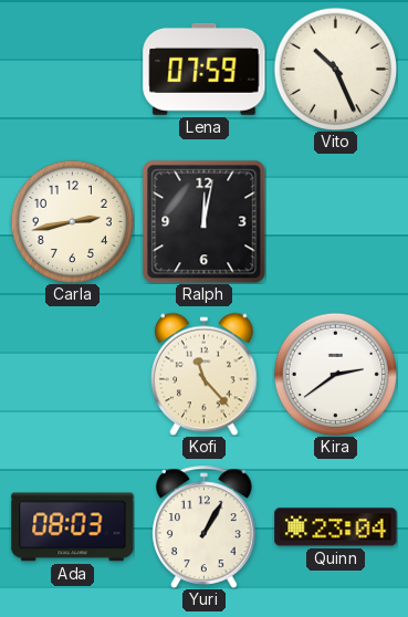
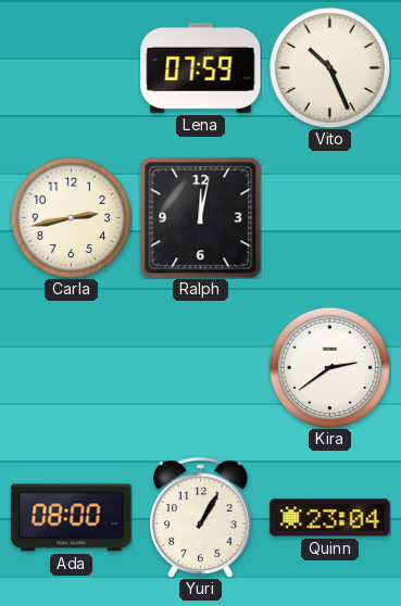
Kofi: 11:23 -> none (205, 374)
Ada: 08:03 -> 08:00 (72, 518)
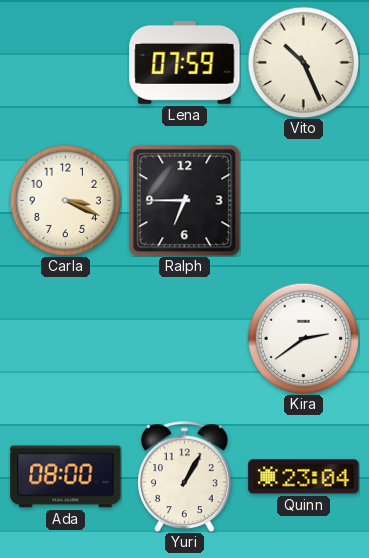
Carla: 2:43 -> 3:19 (65, 200)
Ralph: 12:02 -> 6:45 (184, 200)
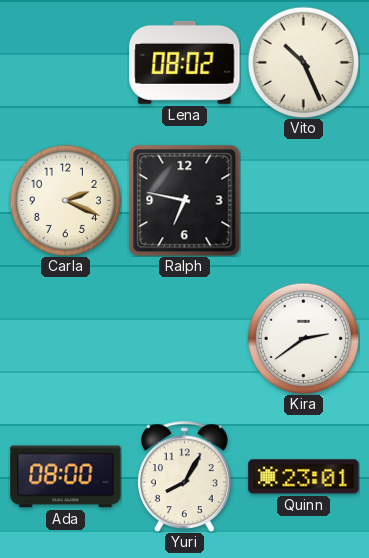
Lena: 07:59 -> 08:02 (185, 62)
Carla: 3:19 -> 2:19 (65, 200)
Ralph: 6:45 -> 6:47 (184, 200)
Yuri: 1:05 -> 8:05 (184, 476)
Quinn: 23:04 -> 23:01 (304, 477)
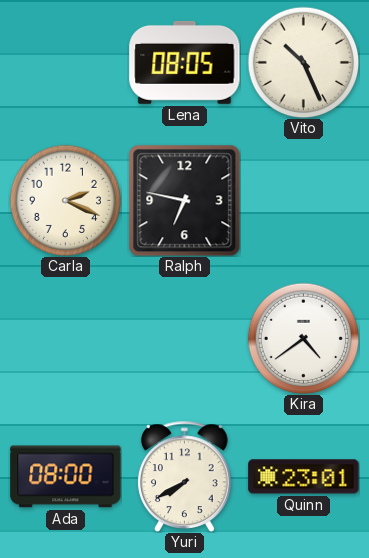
Lena: 08:02 -> 08:05 (185, 62)
Kira: 2:39 -> 4:39 (303, 338)
Yuri: 8:05 -> 7:40 (184, 476)
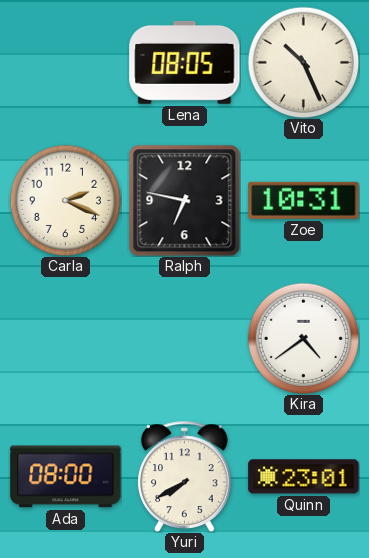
Zoe: none -> 10:31 (304, 200)
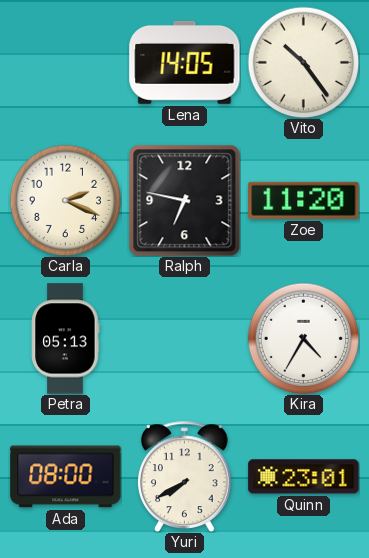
Lena: 08:05 -> 14:05 (185, 62)
Vito: 10:26 -> 10:24 (303, 62)
Zoe: 10:31 -> 11:20 (304, 200)
Petra: none -> 05:13 (66, 339)
Kira: 4:39 -> 4:35 (303, 338)
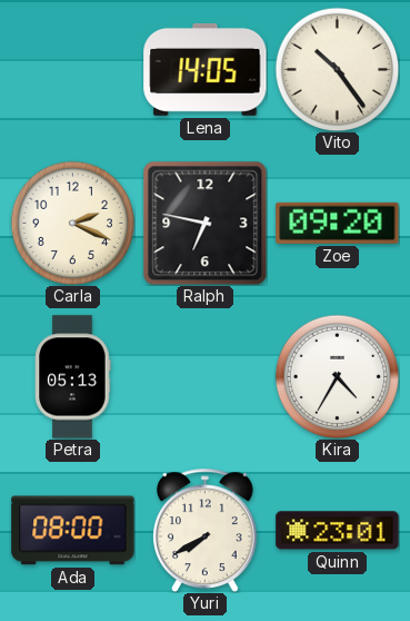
Zoe: 11:20 -> 09:20 (338, 223)
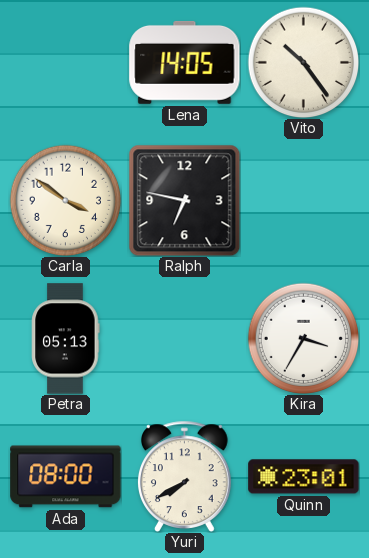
Carla: 2:19 -> 3:51 (65, 200)
Zoe: 09:20 -> none (338, 223)
Kira: 4:35 -> 3:35 (303, 338)
